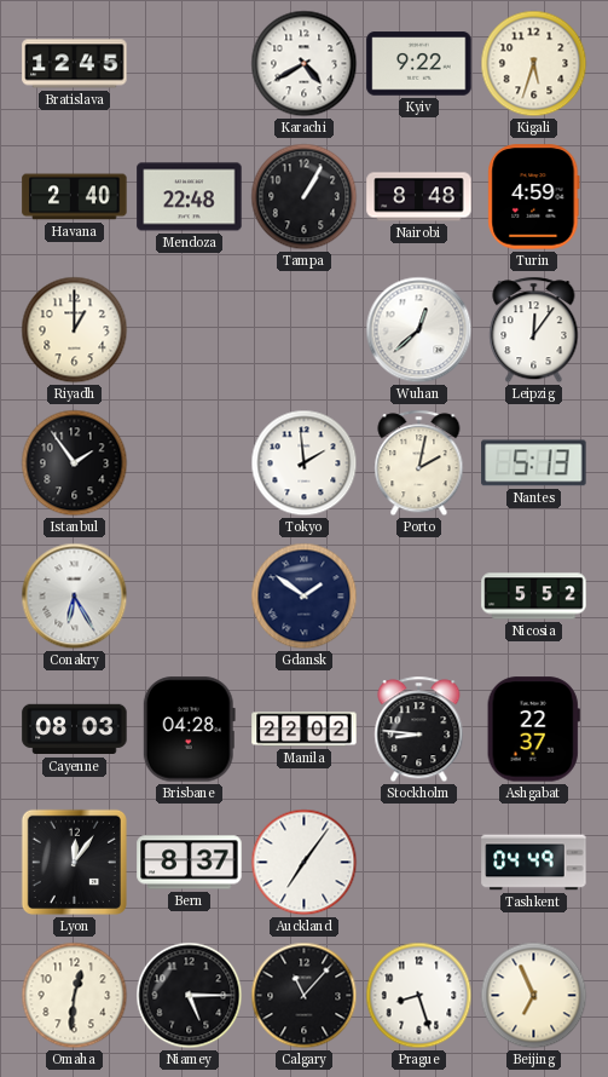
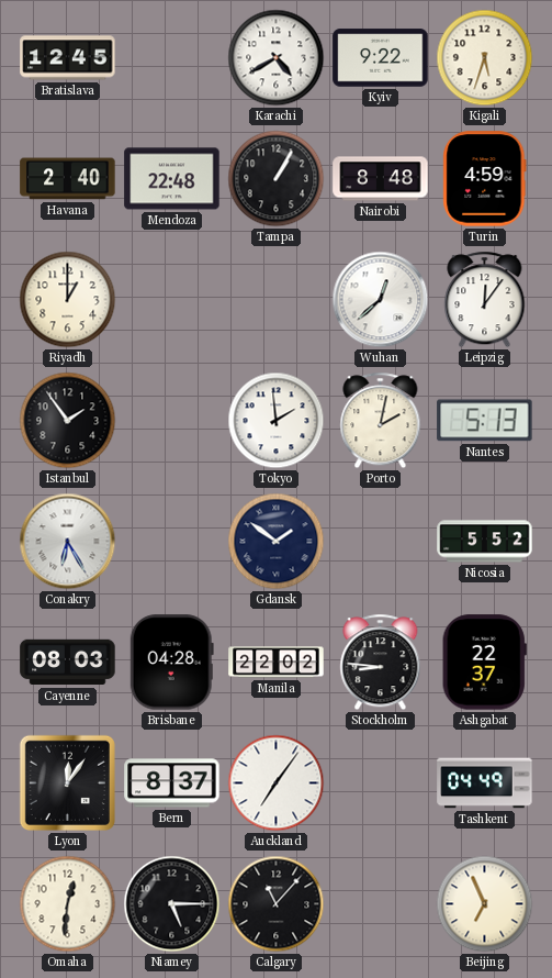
Prague: 8:27 -> none (419, 996)
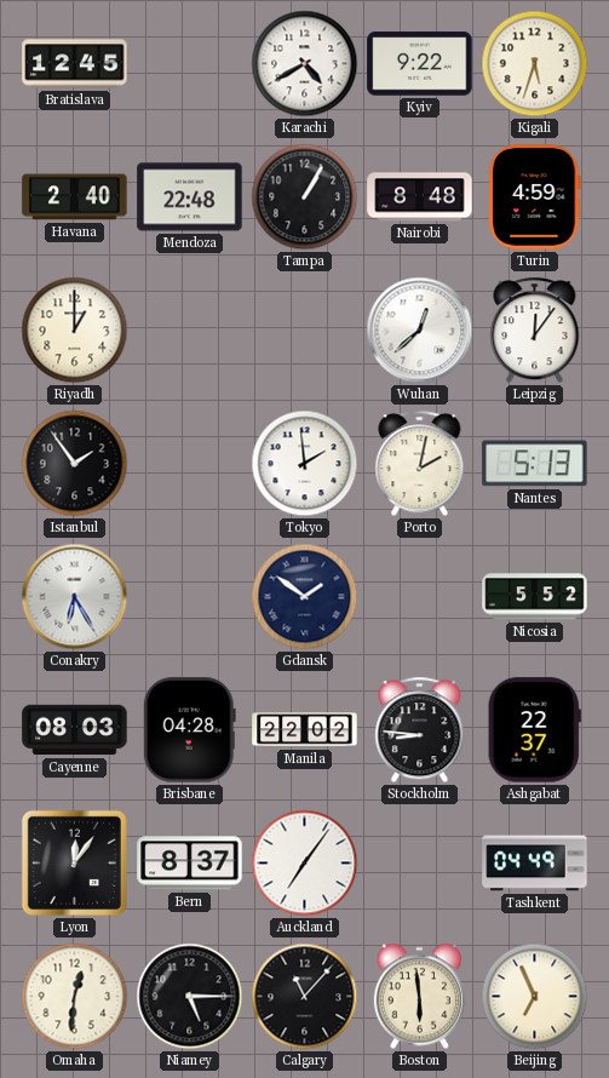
Boston: none -> 5:59 (419, 997)
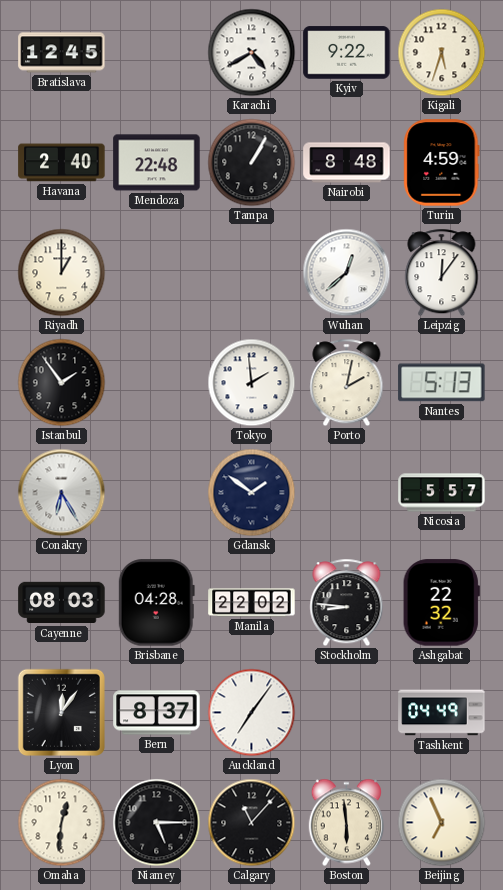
Nicosia: 5:52 -> 5:57 (442, 493)
Ashgabat: 22:37 -> 22:32 (441, 603)
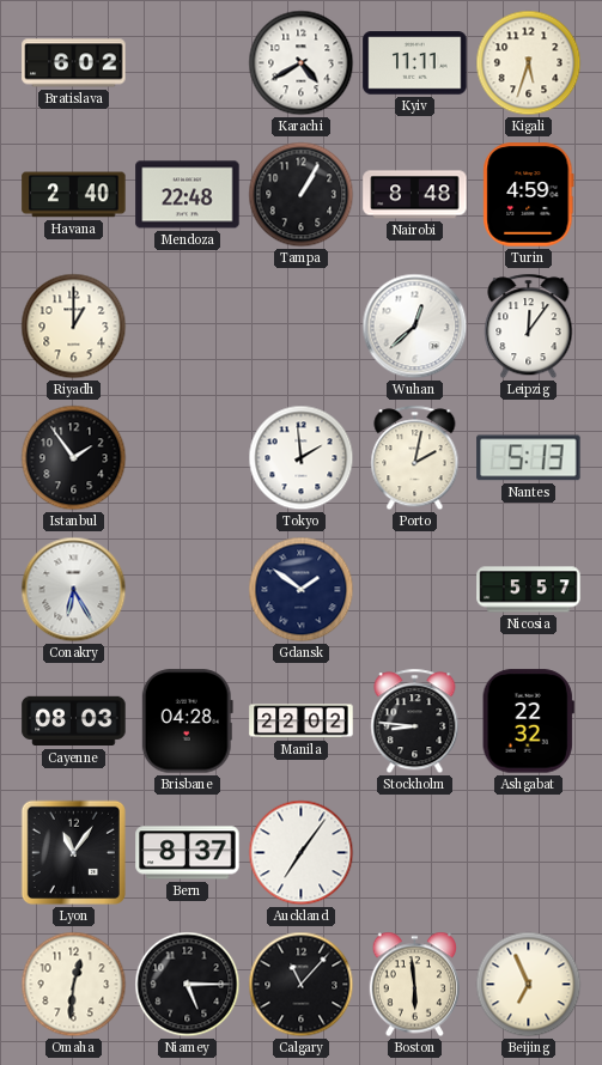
Bratislava: 12:45 -> 6:02 (74, 63)
Kyiv: 9:22 -> 11:11 (415, 63)
Lyon: 12:06 -> 11:06 (73, 852)
Tashkent: 04:49 -> none (442, 713)
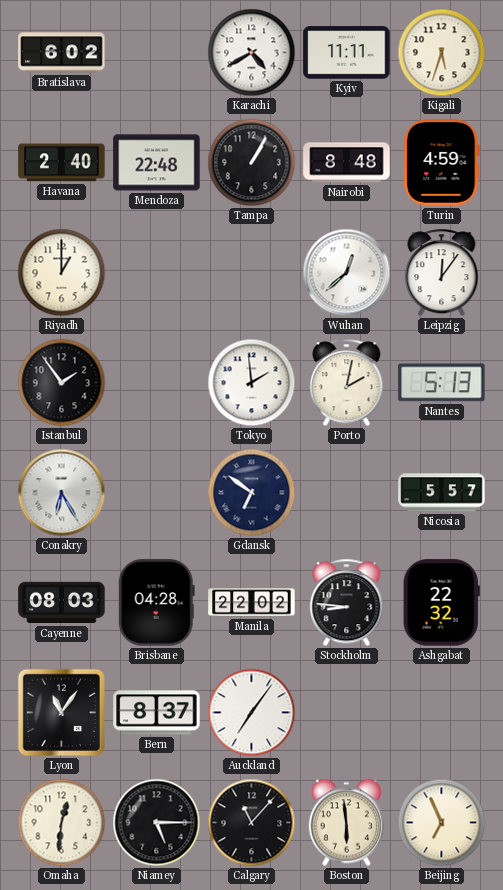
Gdansk: 1:51 -> 6:51 (252, 493)
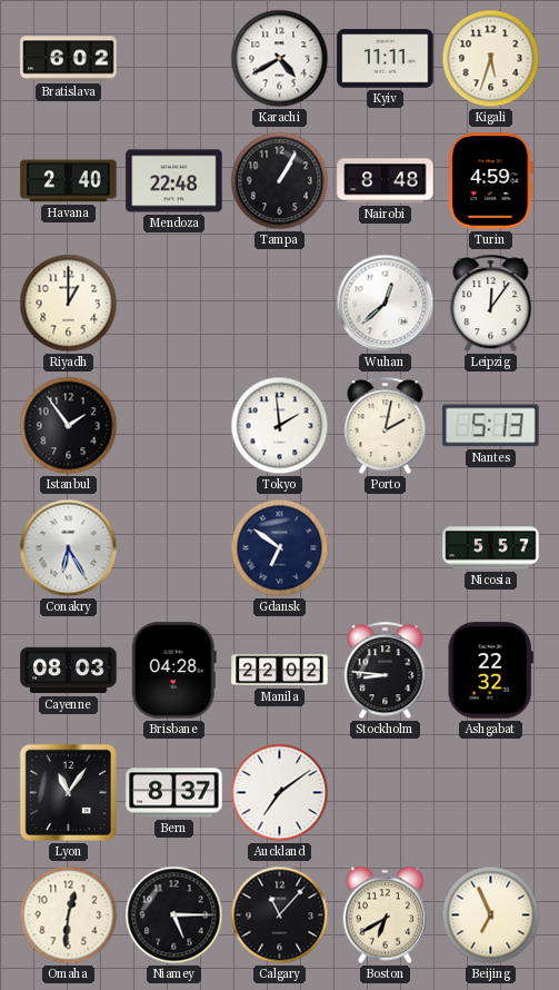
Auckland: 7:06 -> 7:09 (280, 793)
Boston: 5:59 -> 6:40 (385, 915)
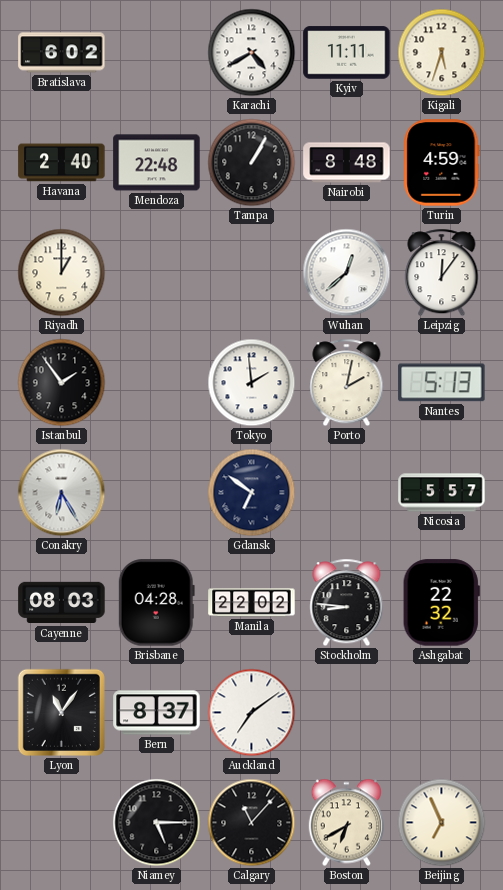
Omaha: 12:31 -> none (69, 915)
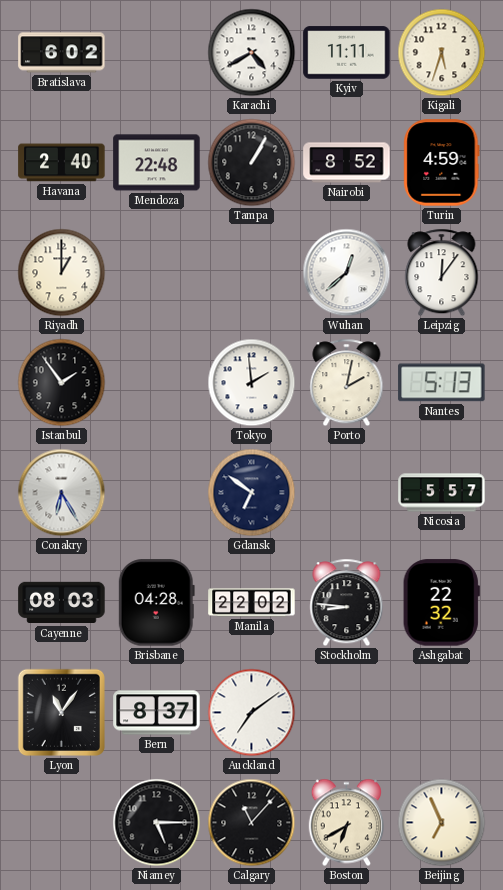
Nairobi: 8:48 -> 8:52 (347, 163)
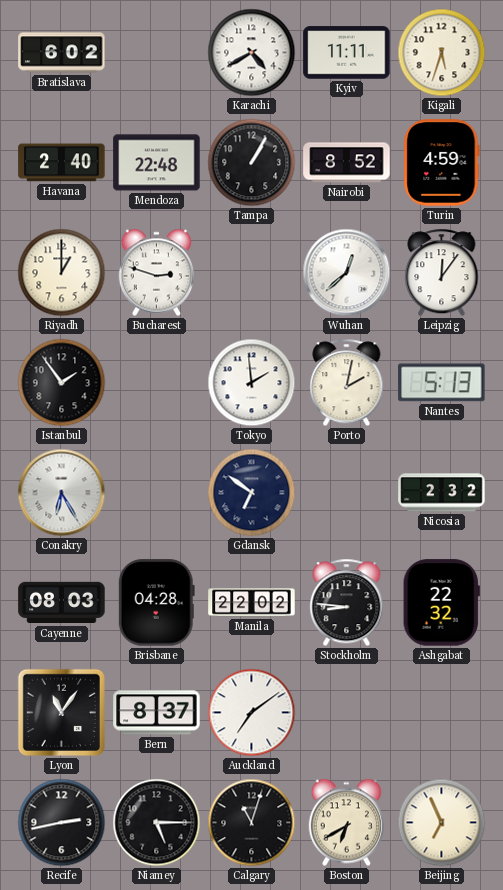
Bucharest: none -> 2:48 (156, 273)
Nicosia: 5:57 -> 2:32 (442, 493)
Recife: none -> 2:43 (62, 823)
Calgary: 11:07 -> 11:03 (252, 823)
